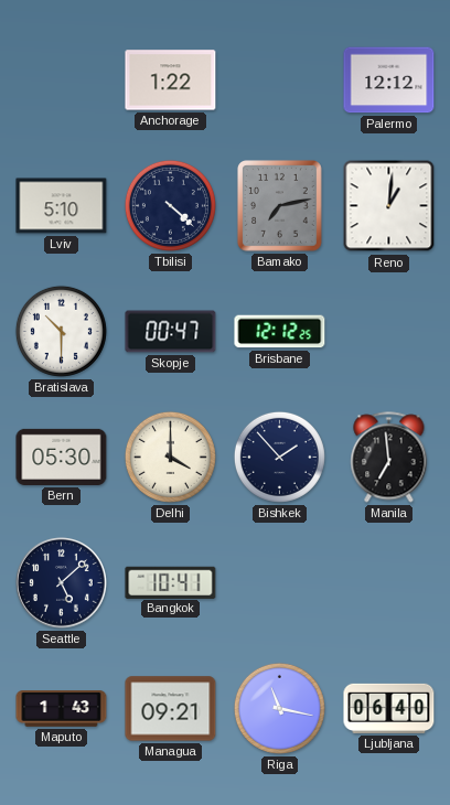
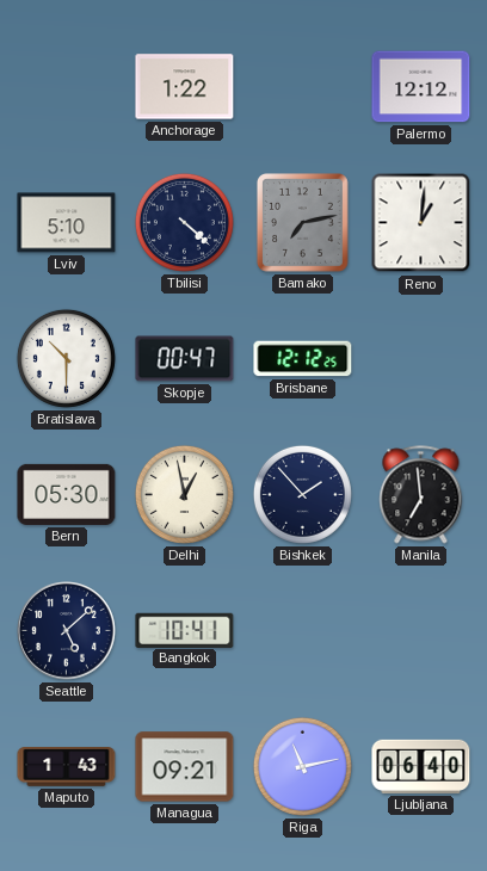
Delhi: 4:00 -> 12:58 (184, 494)
Riga: 11:17 -> 11:13 (302, 766)
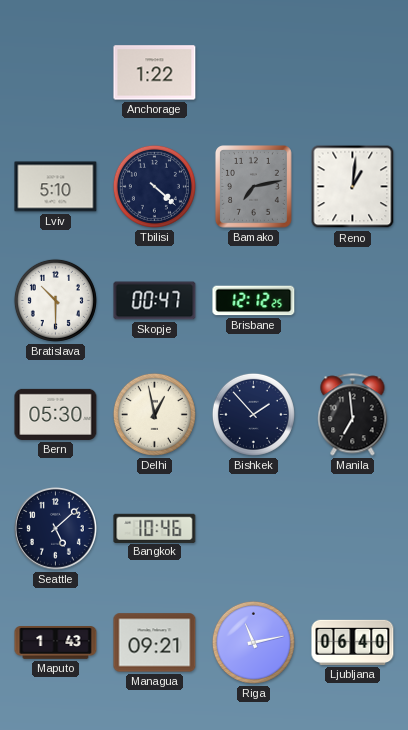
Palermo: 12:12 -> none (421, 87)
Bangkok: 10:41 -> 10:46 (155, 528)
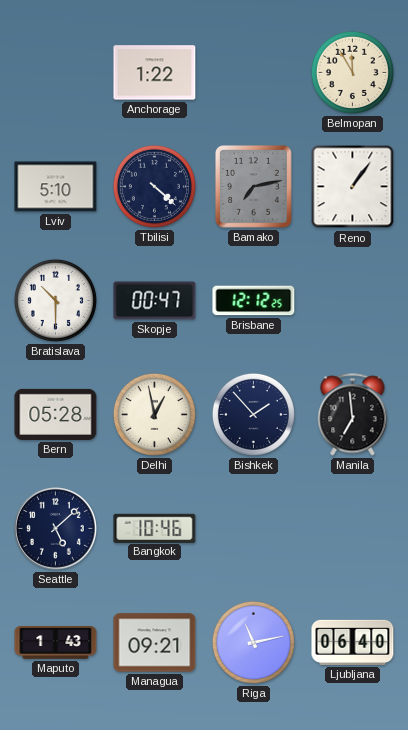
Belmopan: none -> 11:55 (352, 72)
Reno: 1:01 -> 1:06 (353, 187)
Bern: 05:30 -> 05:28 (56, 414)
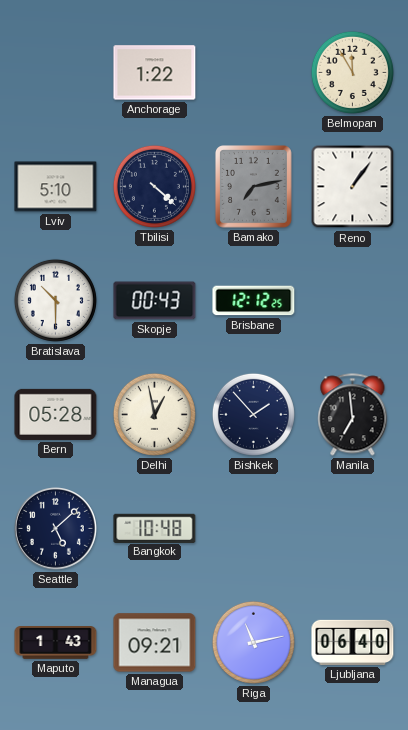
Skopje: 00:47 -> 00:43 (155, 301)
Bangkok: 10:46 -> 10:48 (155, 528)
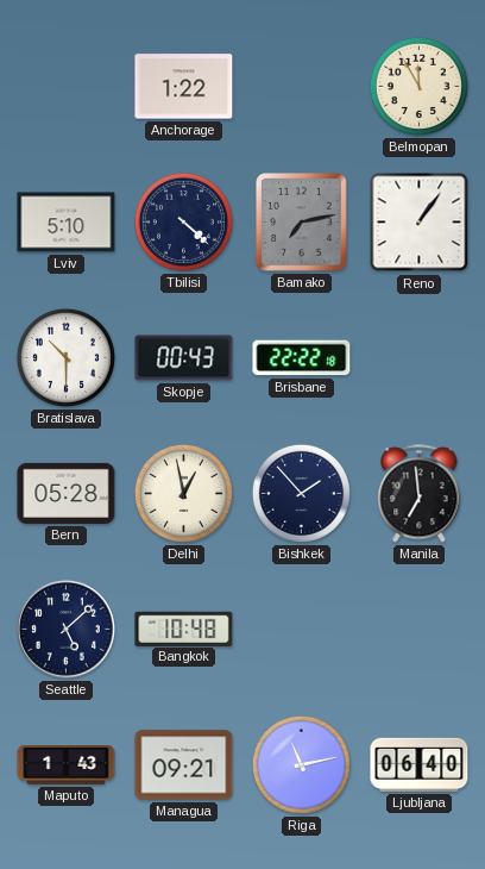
Brisbane: 12:12 -> 22:22 (302, 358)
